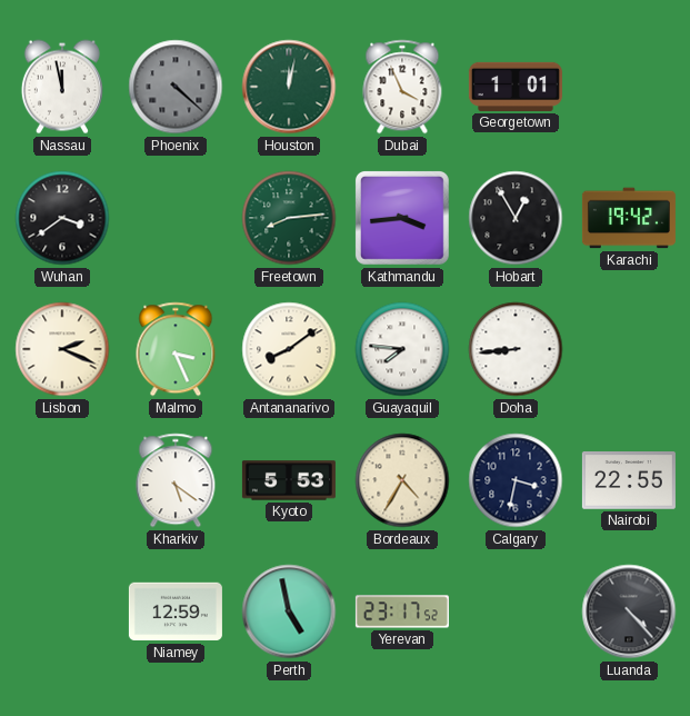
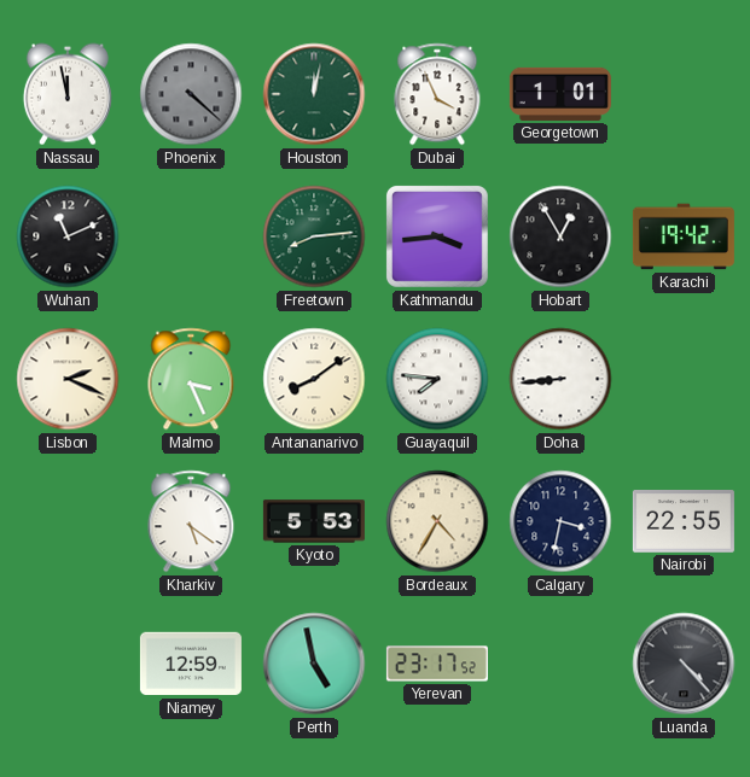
Wuhan: 3:39 -> 11:11 (68, 236)
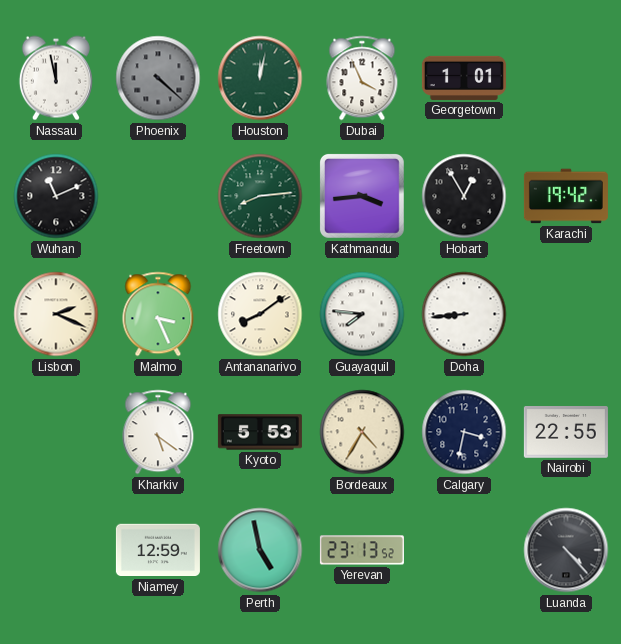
Yerevan: 23:17 -> 23:13 (362, 550)
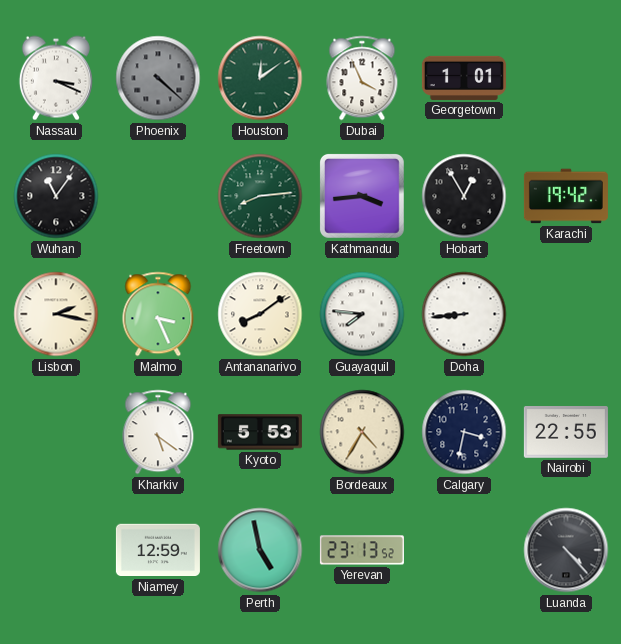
Nassau: 11:58 -> 3:19 (56, 78)
Houston: 12:02 -> 12:09 (260, 78)
Wuhan: 11:11 -> 11:06 (56, 196)
Lisbon: 2:19 -> 2:17 (56, 314)
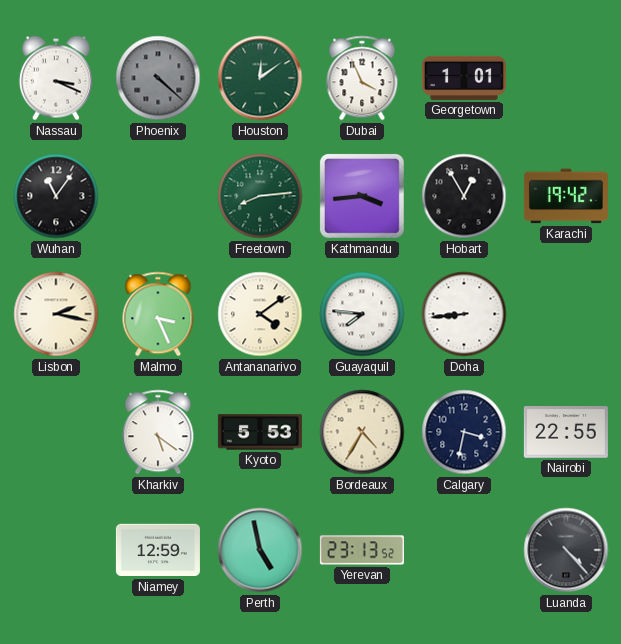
Antananarivo: 8:09 -> 4:09 (260, 314)
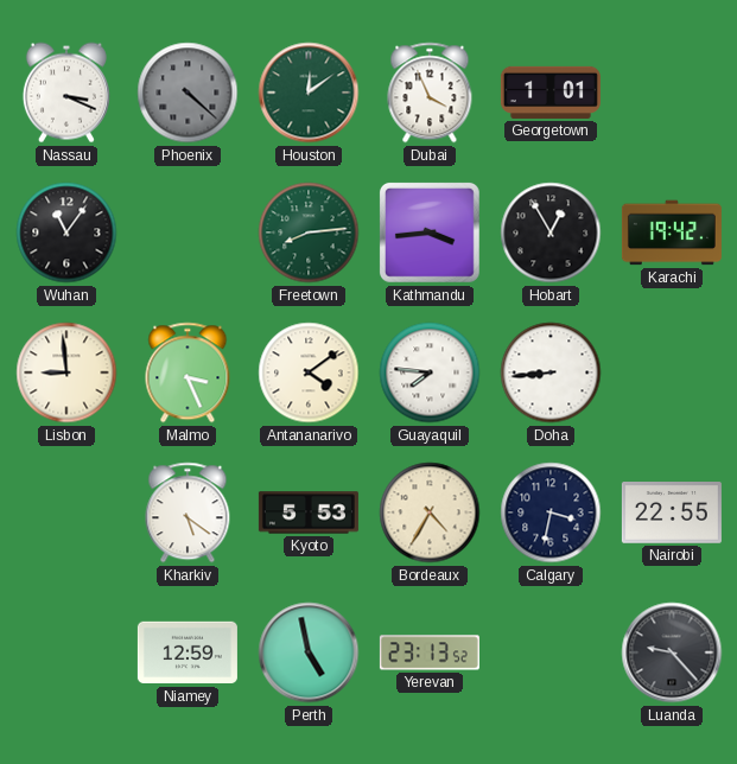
Lisbon: 2:17 -> 8:59 (66, 373)
Luanda: 4:23 -> 9:23 (672, 652)
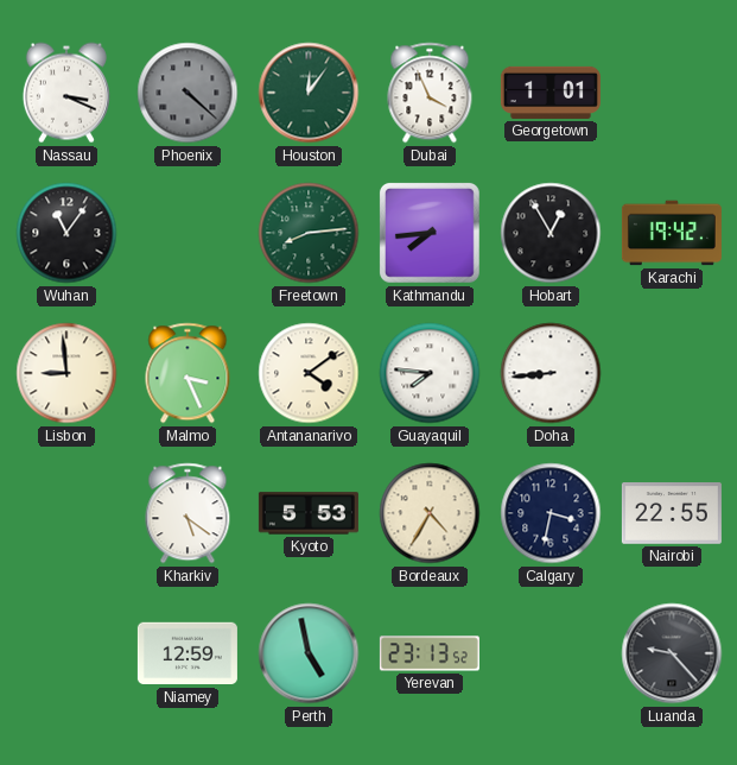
Houston: 12:09 -> 12:06 (309, 93)
Kathmandu: 3:44 -> 7:44 (430, 233)
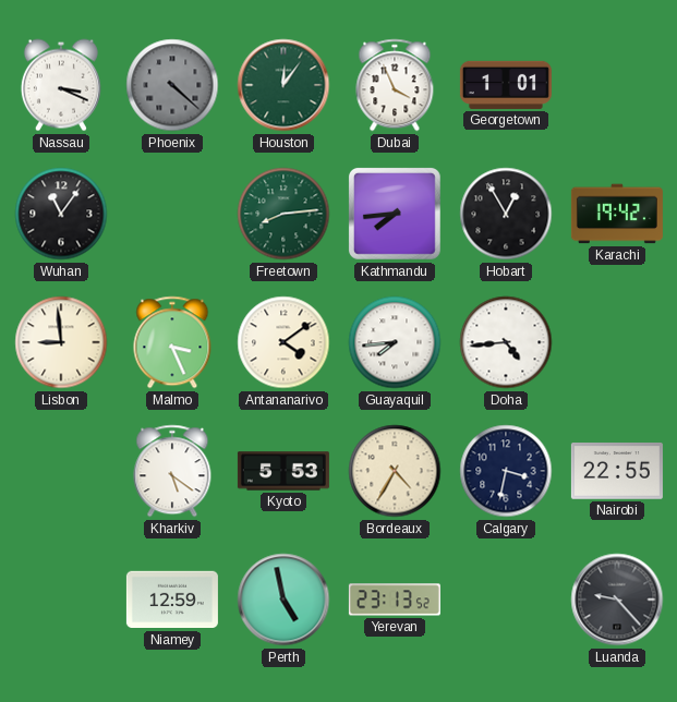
Guayaquil: 7:46 -> 7:44 (395, 342)
Doha: 8:44 -> 4:44 (506, 342)
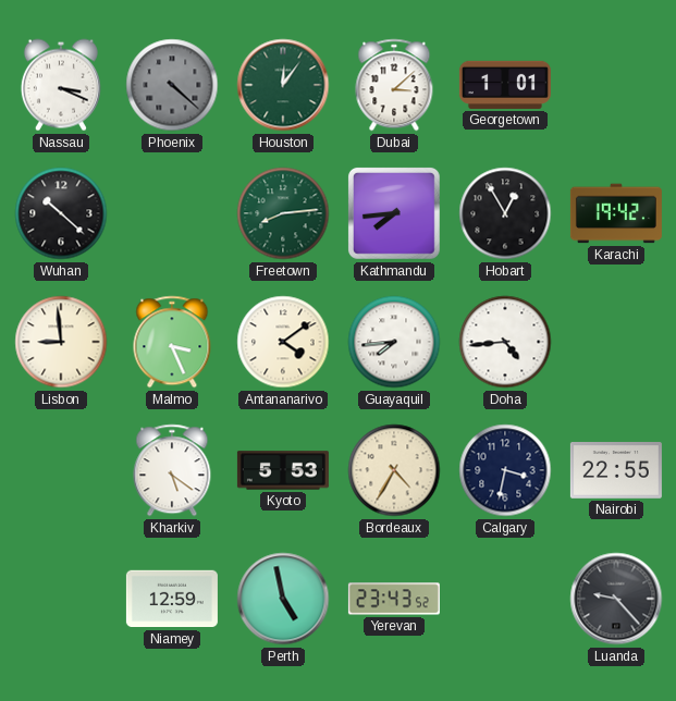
Dubai: 3:56 -> 3:08 (394, 85)
Wuhan: 11:06 -> 10:22 (61, 213)
Yerevan: 23:13 -> 23:43 (394, 599)
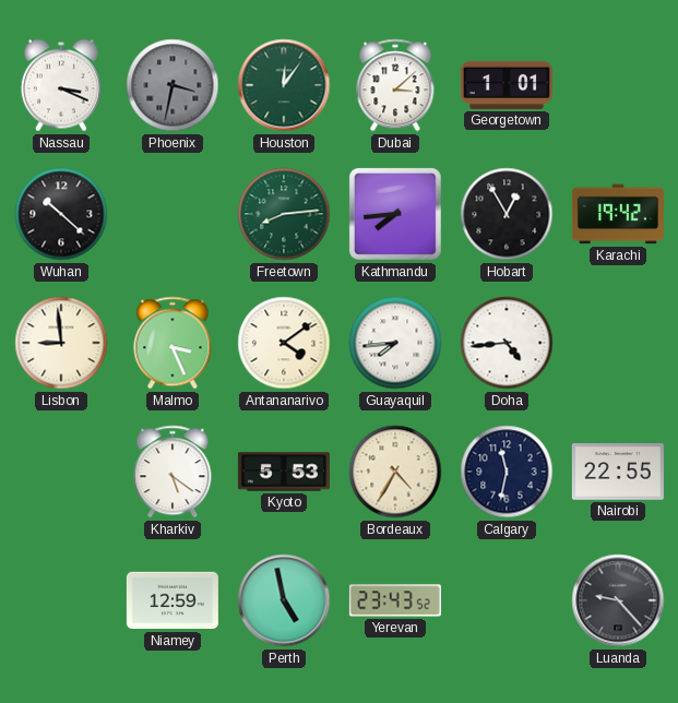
Phoenix: 4:22 -> 3:32 (173, 85)
Calgary: 3:32 -> 11:32 (507, 472)
